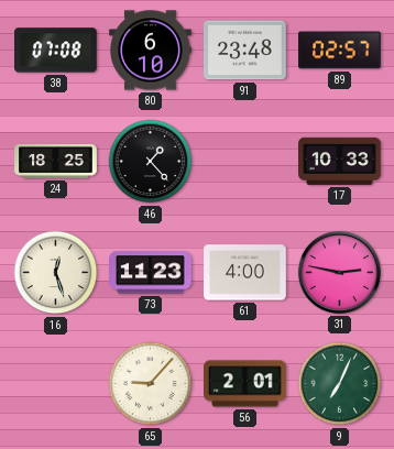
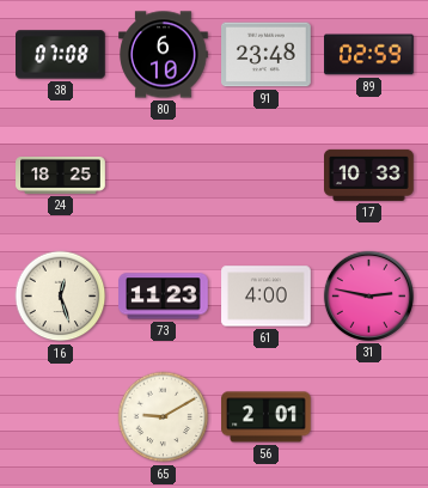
89: 02:57 -> 02:59 (369, 55)
46: 1:23 -> none (151, 162)
65: 9:07 -> 9:10 (164, 417)
9: 7:04 -> none (340, 384)
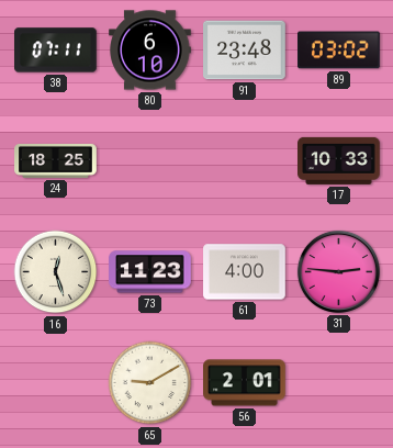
38: 07:08 -> 07:11 (56, 51)
89: 02:59 -> 03:02 (339, 51)
31: 2:47 -> 2:46 (338, 271)
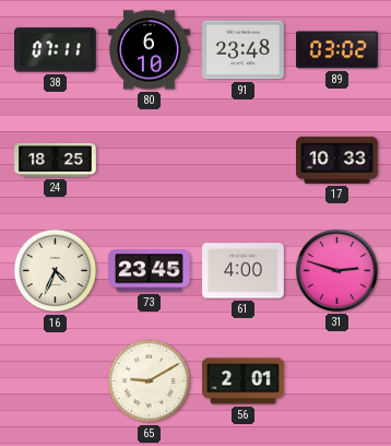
16: 12:27 -> 4:34 (56, 271)
73: 11:23 -> 23:45 (150, 271)
31: 2:46 -> 2:48 (336, 270)
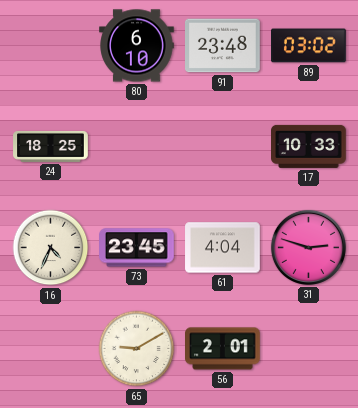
38: 07:11 -> none (56, 50)
61: 4:00 -> 4:04 (223, 248)
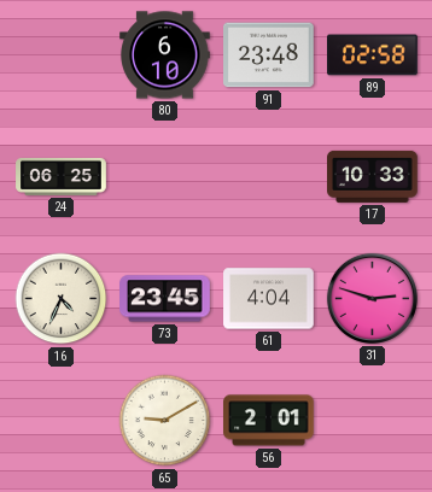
89: 03:02 -> 02:58 (373, 55)
24: 18:25 -> 06:25 (62, 176)
